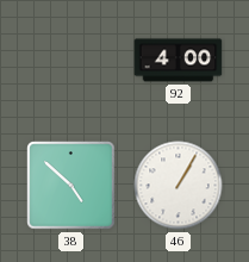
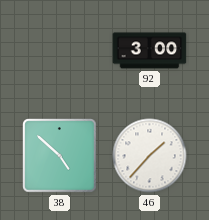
92: 4:00 -> 3:00 (150, 51)
46: 1:05 -> 1:37 (150, 156)
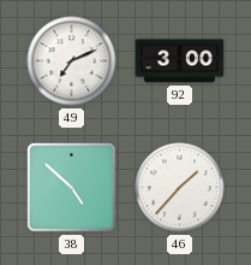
49: none -> 7:11 (72, 61)
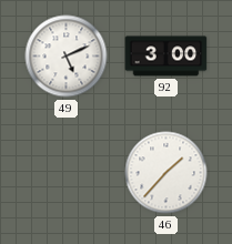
49: 7:11 -> 5:11 (67, 57)
38: 4:52 -> none (72, 188)
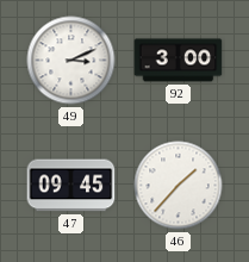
49: 5:11 -> 3:11 (71, 61)
47: none -> 09:45 (71, 186)
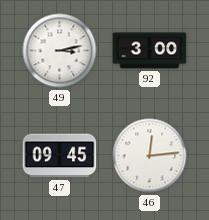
49: 3:11 -> 3:13 (60, 51)
46: 1:37 -> 12:14 (150, 156)
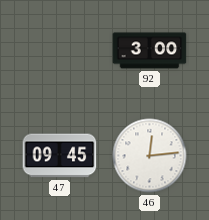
49: 3:13 -> none (60, 51)
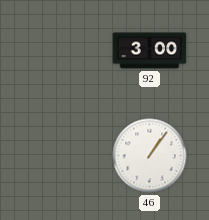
47: 09:45 -> none (60, 156)
46: 12:14 -> 1:06 (150, 156)
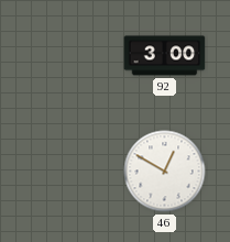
46: 1:06 -> 12:50 (165, 172)
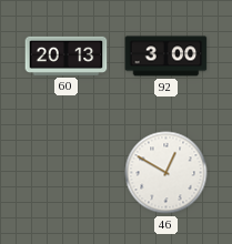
60: none -> 20:13 (67, 55)
